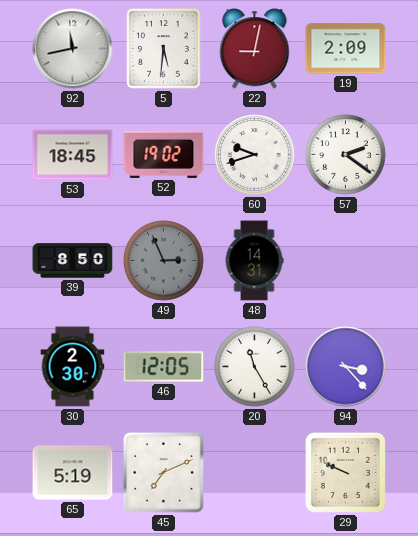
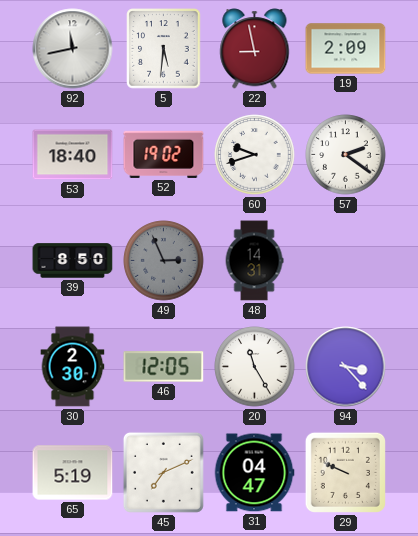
22: 9:02 -> 8:58 (255, 49)
53: 18:45 -> 18:40 (73, 155)
31: none -> 04:47 (254, 473)
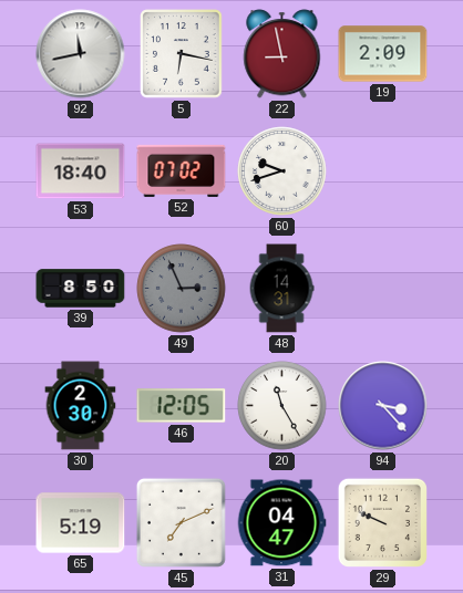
5: 5:31 -> 6:17 (182, 54)
52: 19:02 -> 07:02 (182, 170)
57: 2:21 -> none (346, 155)
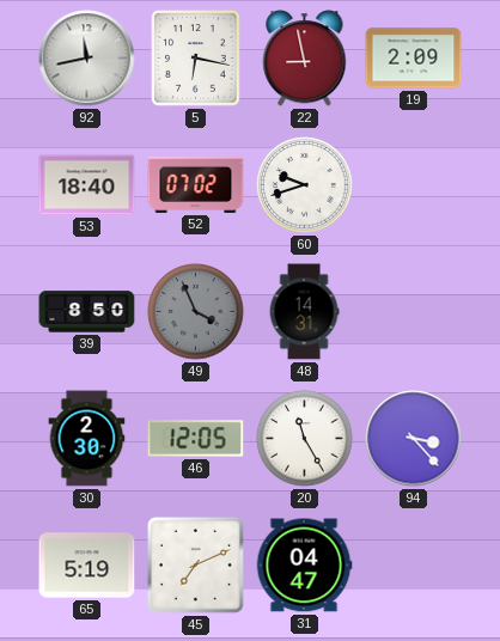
49: 2:56 -> 3:56 (196, 312)
29: 9:49 -> none (382, 522)
